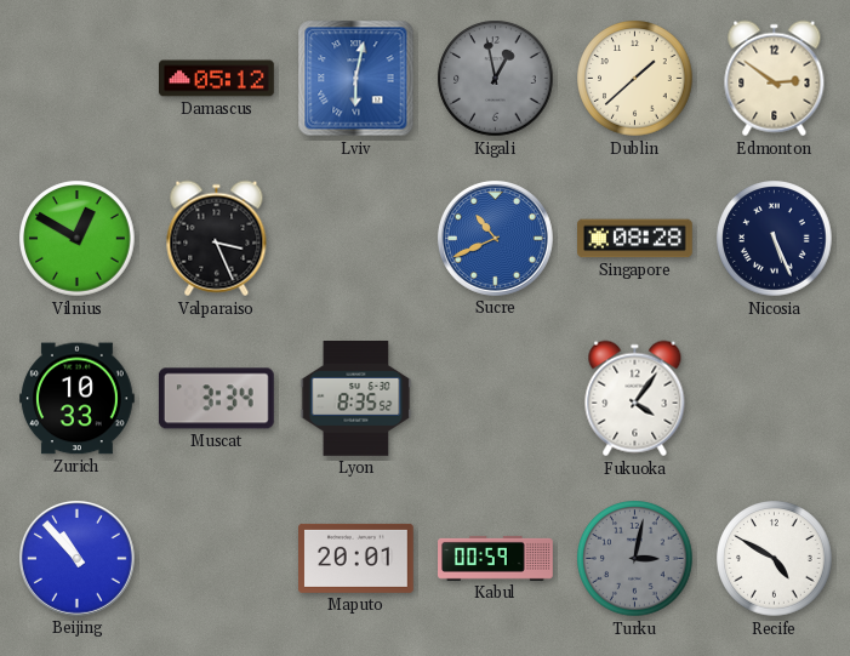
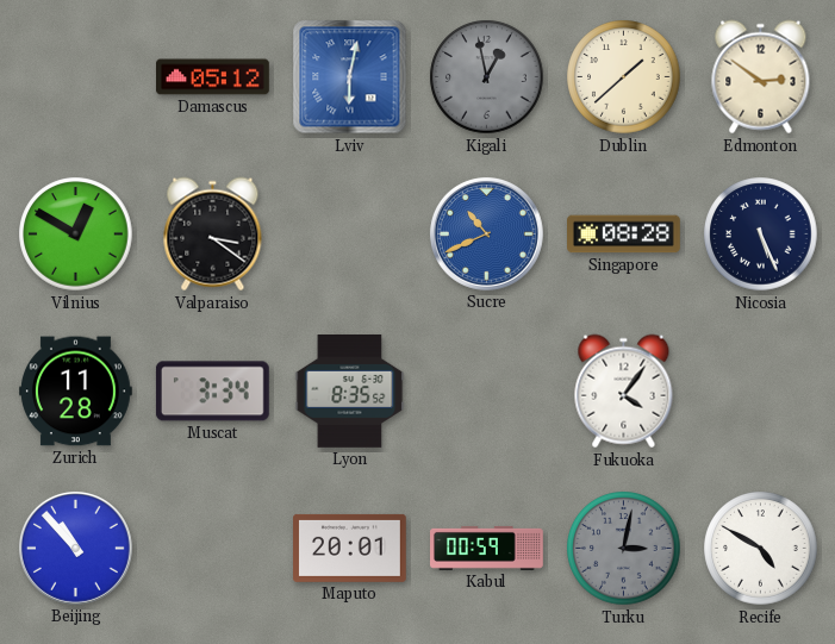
Valparaiso: 3:26 -> 3:21 (213, 235)
Zurich: 10:33 -> 11:28 (76, 392)
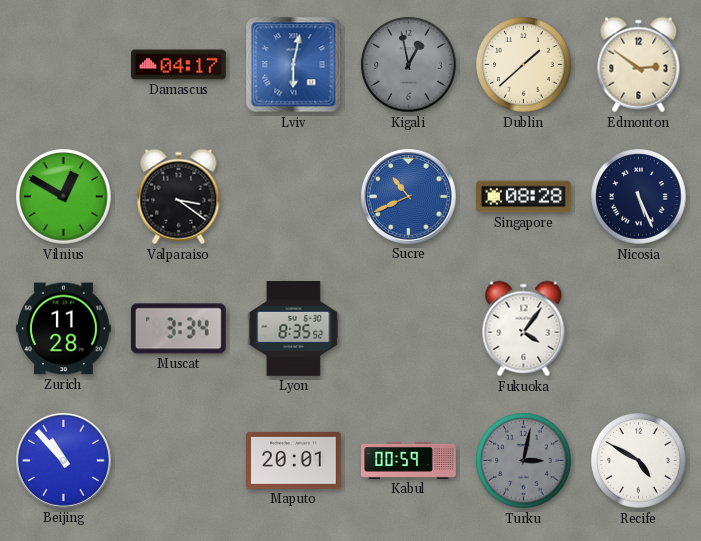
Damascus: 05:12 -> 04:17 (179, 65)
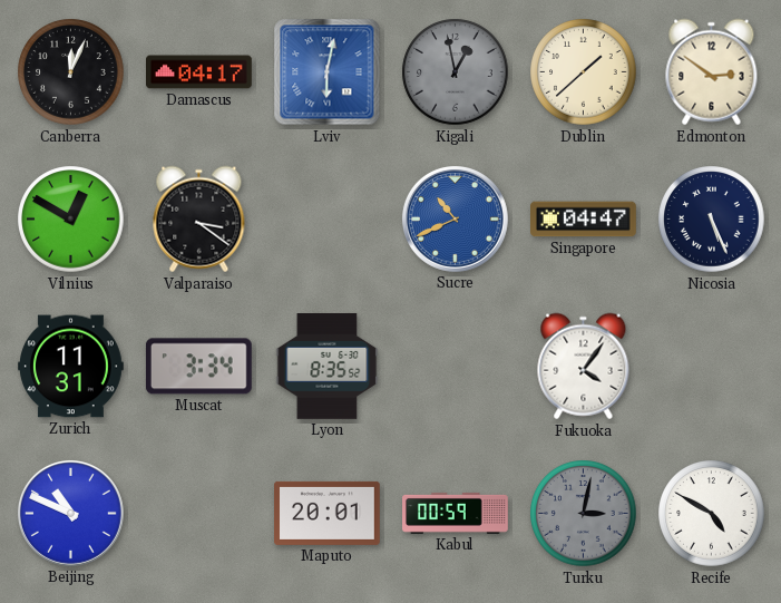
Canberra: none -> 12:04 (71, 72)
Singapore: 08:28 -> 04:47 (584, 220)
Zurich: 11:28 -> 11:31 (71, 367)
Beijing: 10:53 -> 10:49 (70, 513)
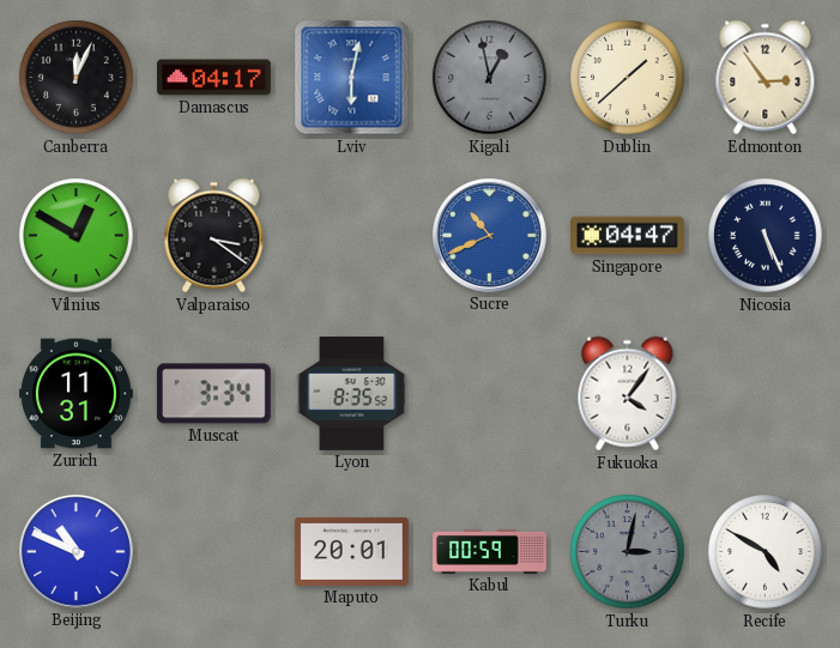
Edmonton: 2:51 -> 2:54 (766, 78)
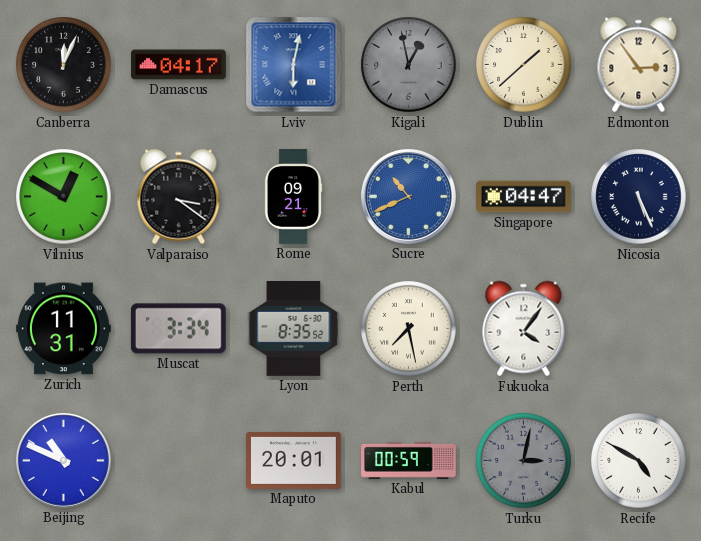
Rome: none -> 09:21 (293, 197)
Perth: none -> 7:28 (409, 329)
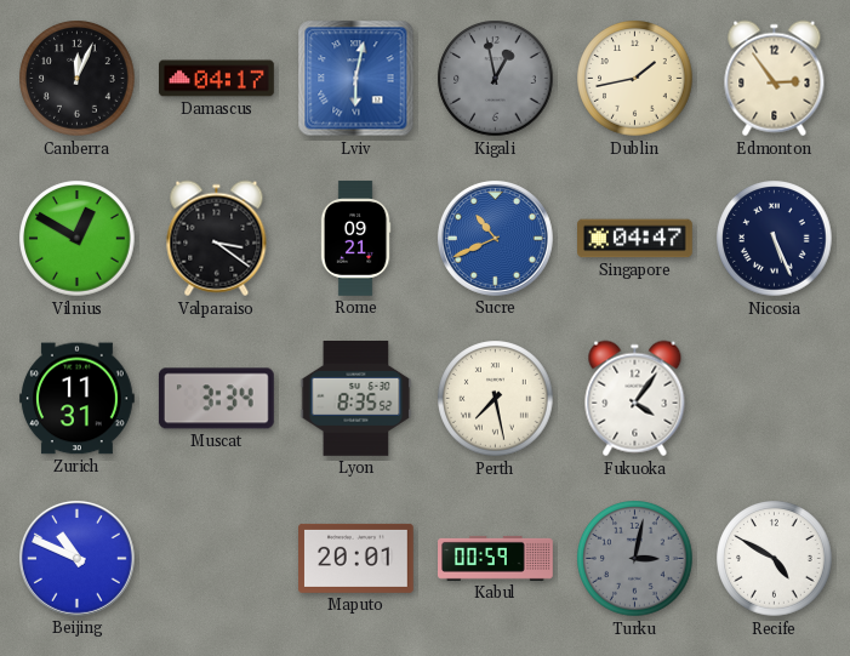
Dublin: 1:38 -> 1:43 (635, 79)
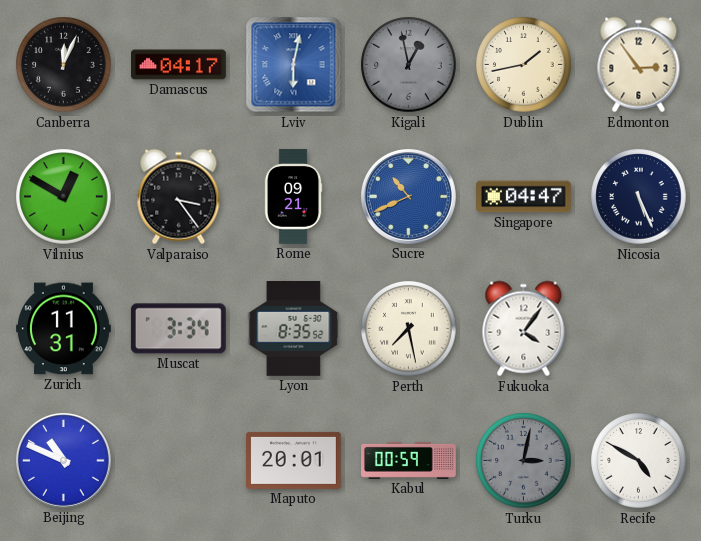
Valparaiso: 3:21 -> 3:24 (179, 197)
